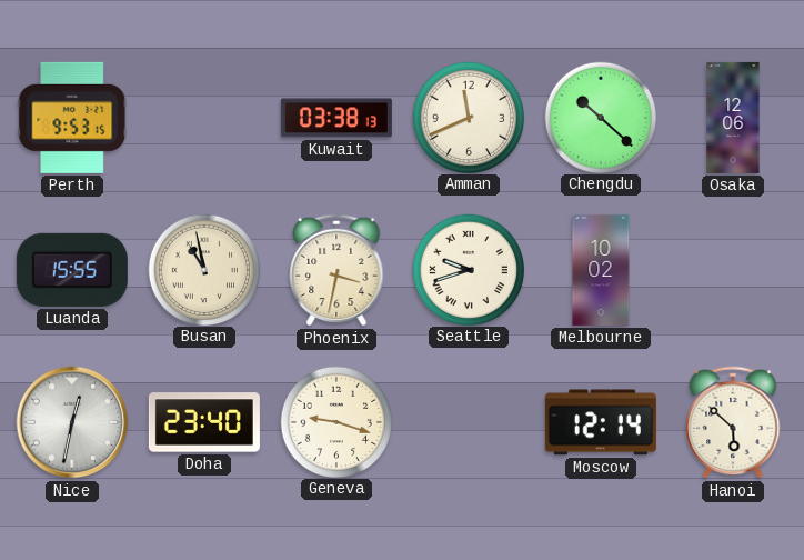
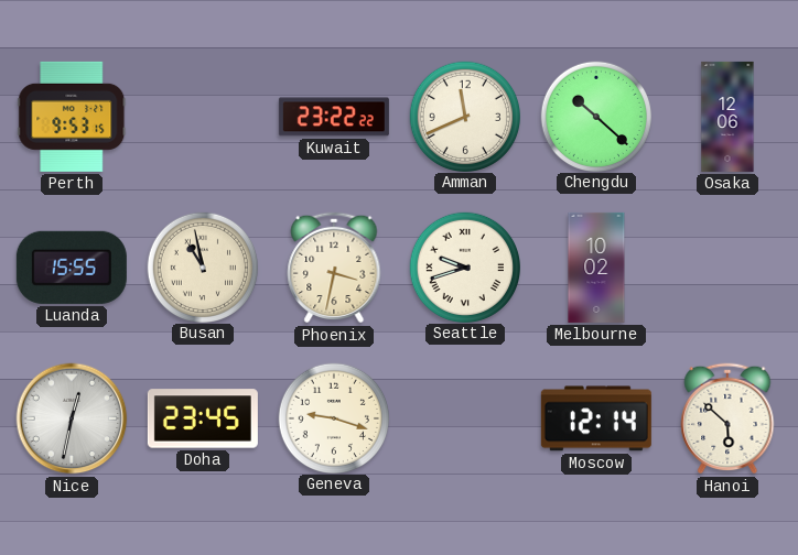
Kuwait: 03:38 -> 23:22 (334, 117)
Doha: 23:40 -> 23:45 (203, 418)
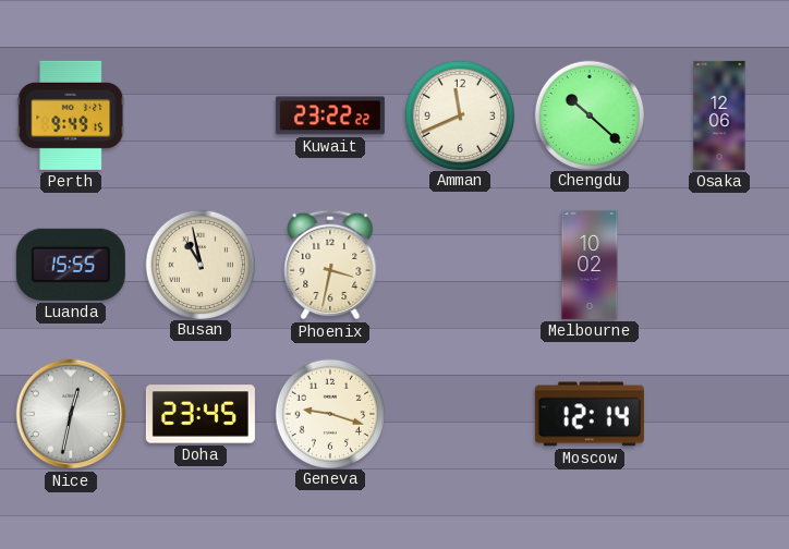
Perth: 9:53 -> 9:49 (71, 115)
Seattle: 9:42 -> none (464, 266)
Hanoi: 5:52 -> none (727, 418)
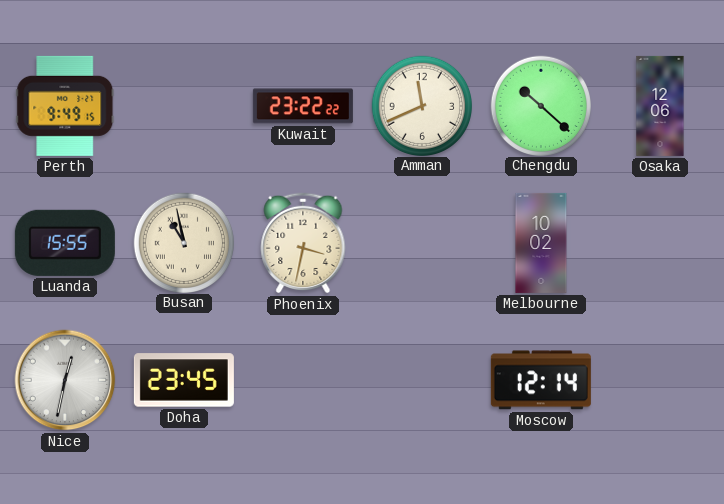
Geneva: 9:18 -> none (329, 413)
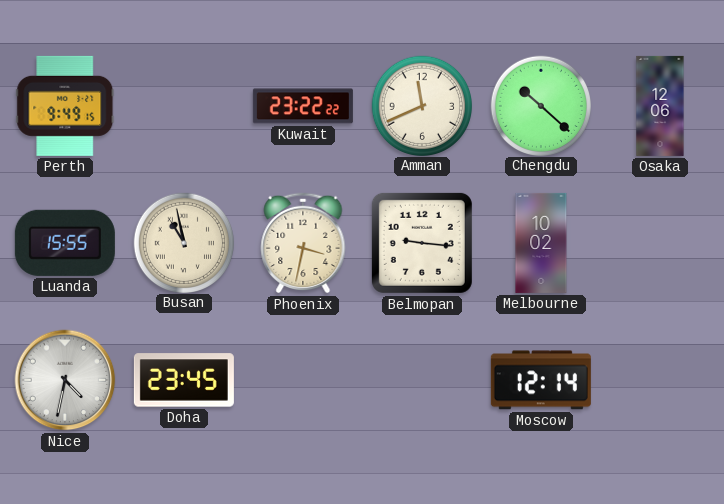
Belmopan: none -> 9:16 (422, 243)
Nice: 12:32 -> 4:32 (65, 380)
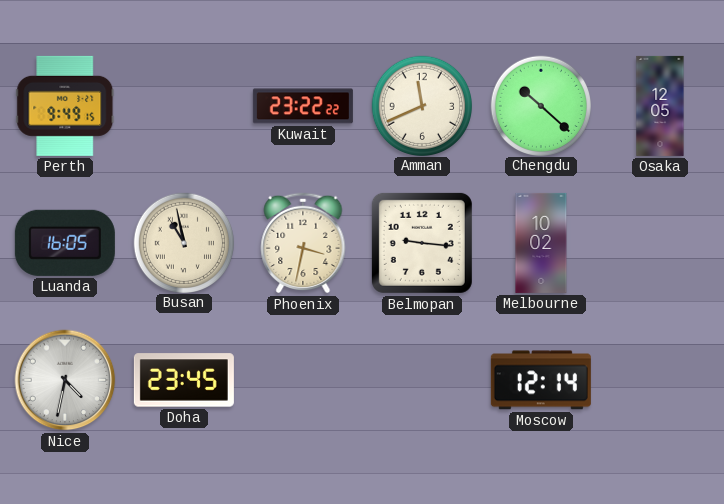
Osaka: 12:06 -> 12:05 (660, 106)
Luanda: 15:55 -> 16:05 (65, 243)
